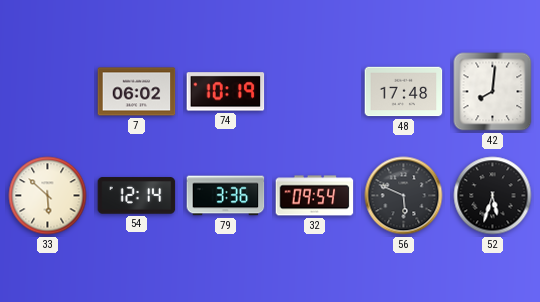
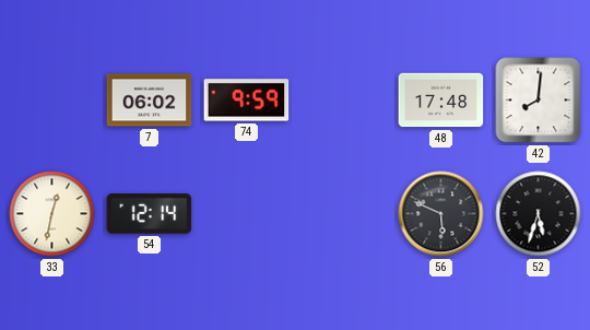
74: 10:19 -> 9:59 (247, 101)
33: 5:52 -> 12:32 (52, 214)
79: 3:36 -> none (226, 196)
32: 09:54 -> none (315, 196)
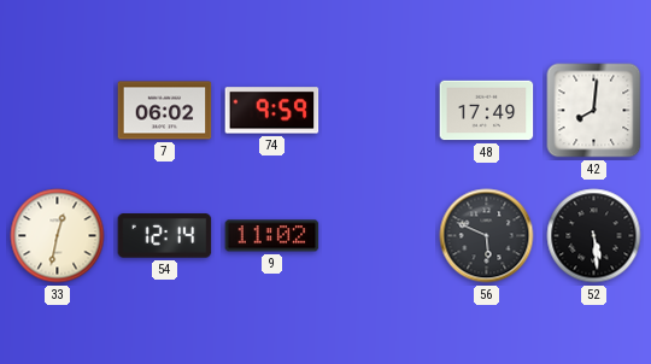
48: 17:48 -> 17:49 (487, 111)
9: none -> 11:02 (272, 236)
52: 5:33 -> 5:29 (594, 236)
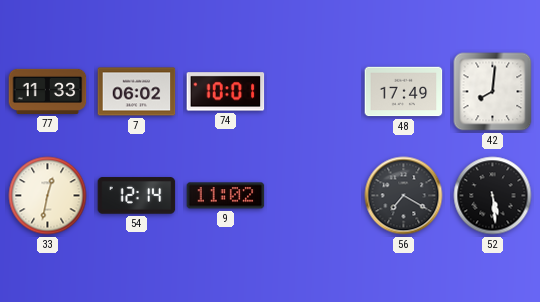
77: none -> 11:33 (48, 91)
74: 9:59 -> 10:01 (226, 92)
56: 5:49 -> 7:20 (404, 196)
